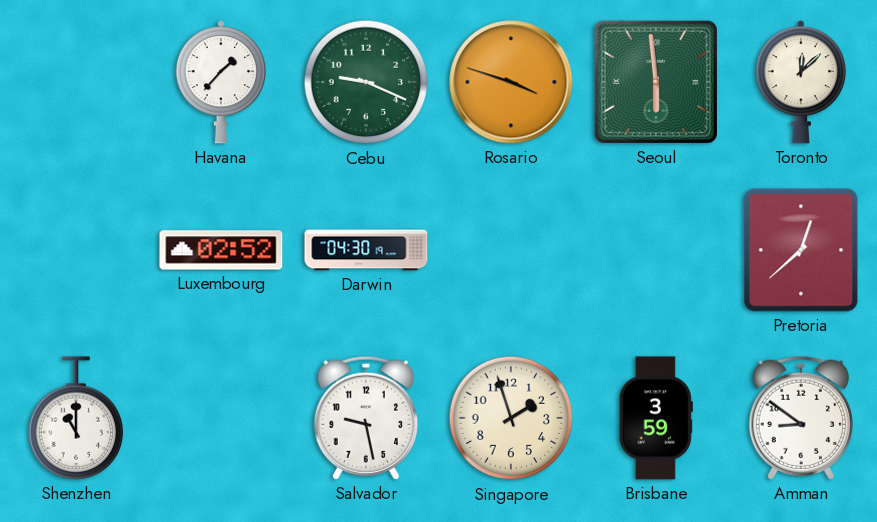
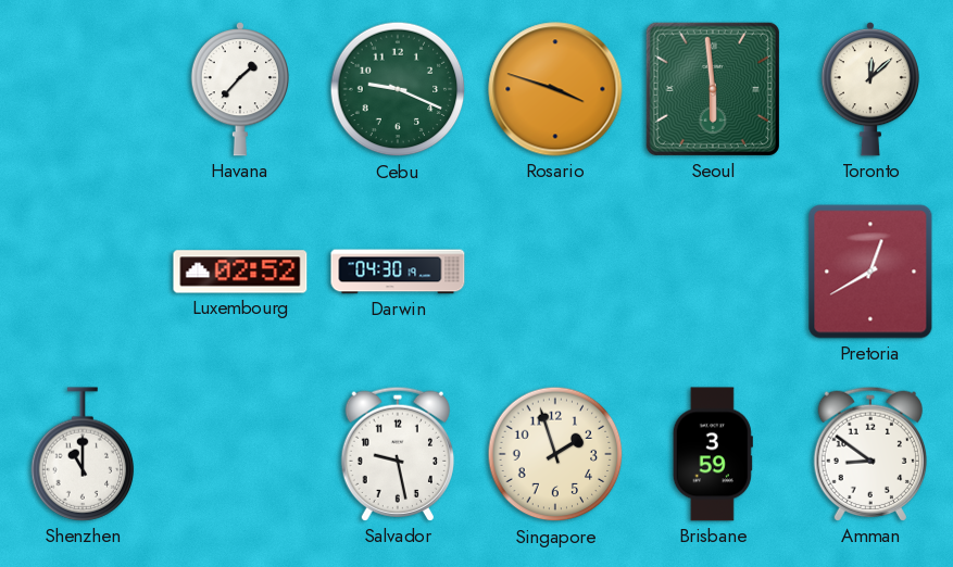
Pretoria: 12:38 -> 12:40 (870, 272)
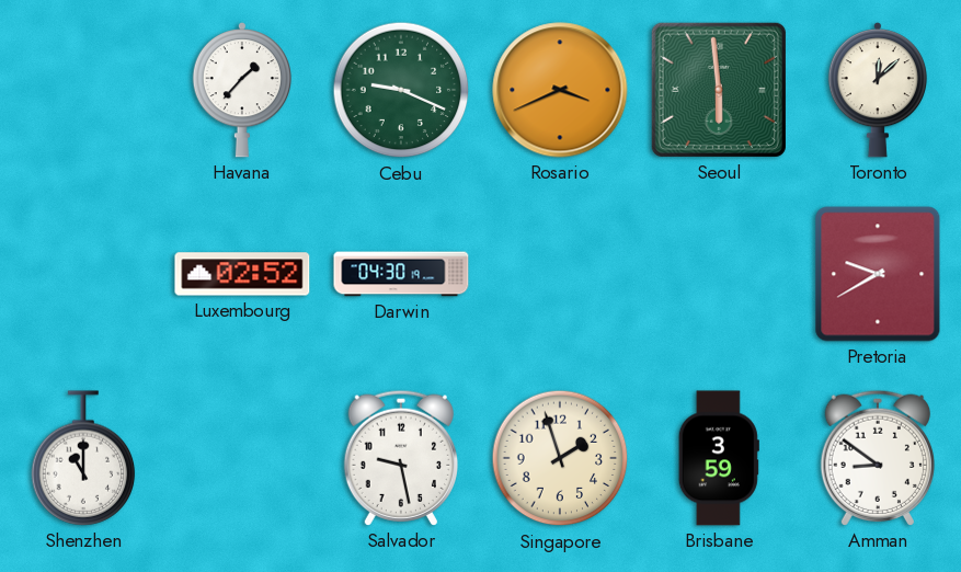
Rosario: 3:48 -> 3:41 (560, 90)
Pretoria: 12:40 -> 9:40 (878, 274)
